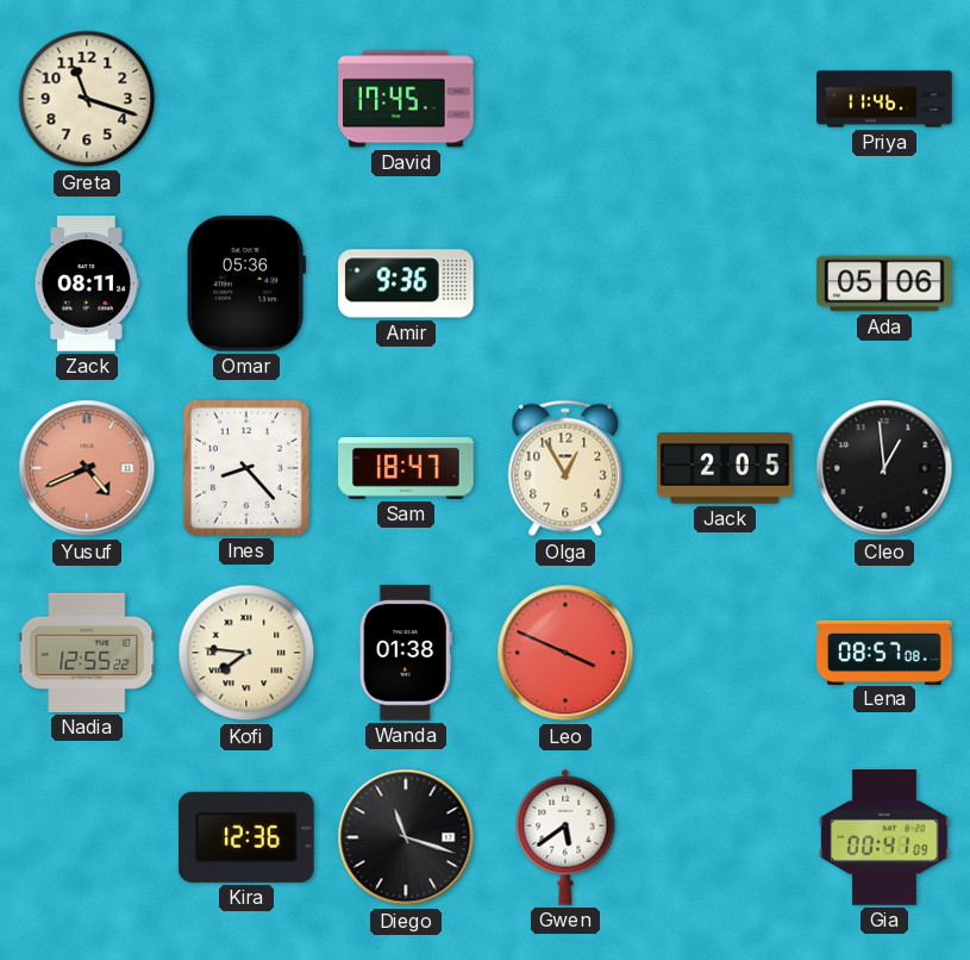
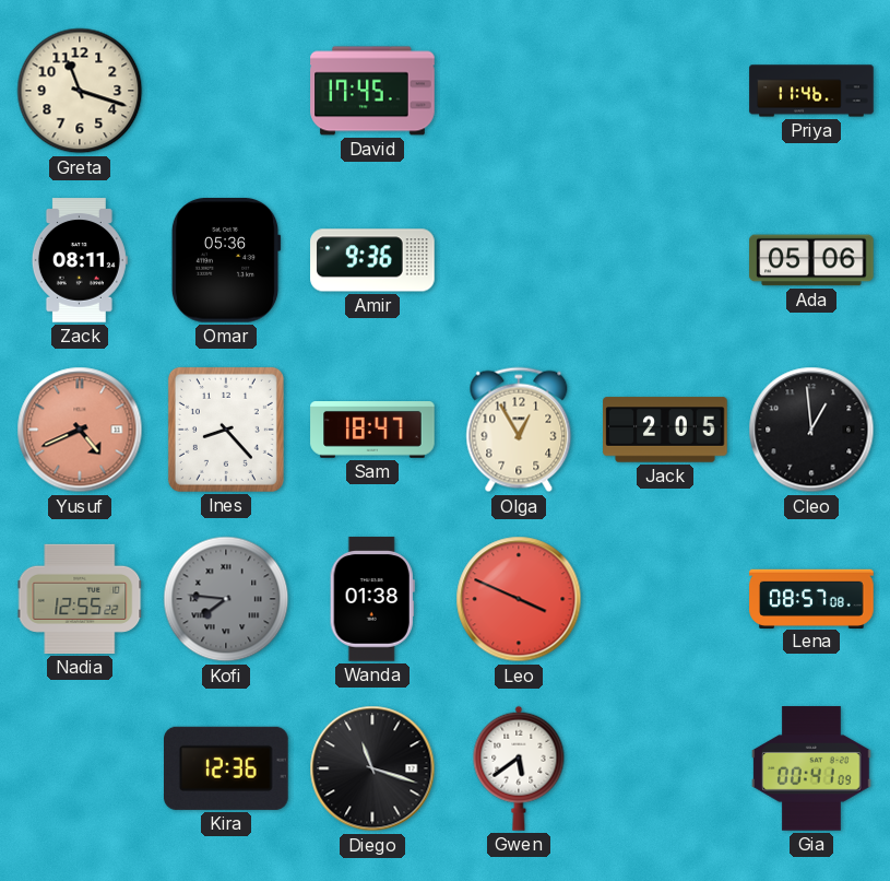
Kofi dial: cream -> grey (226, 599)
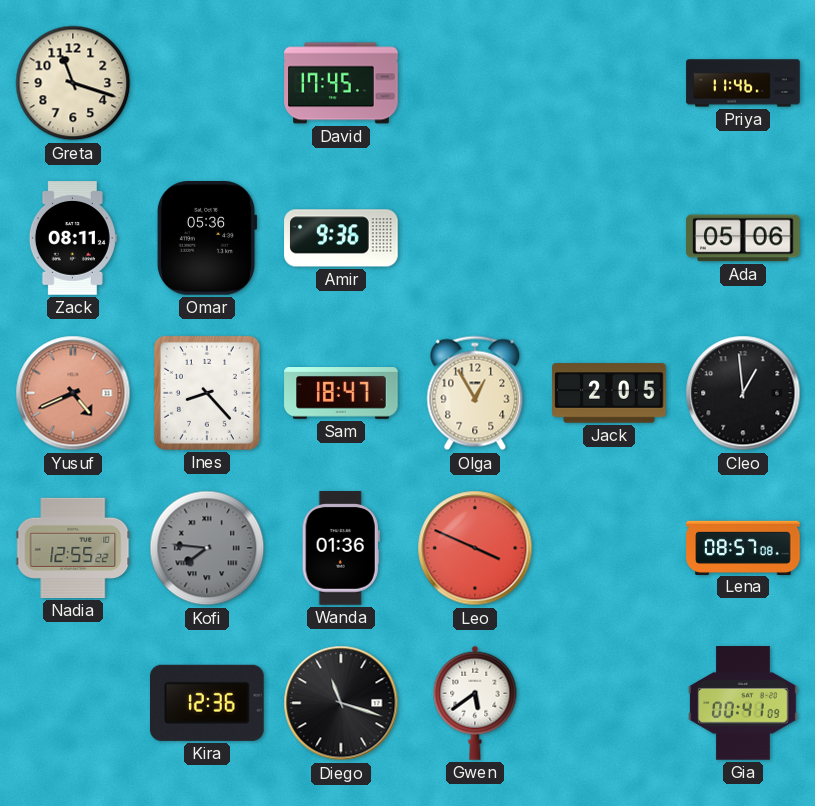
Wanda: 01:38 -> 01:36 (341, 548)
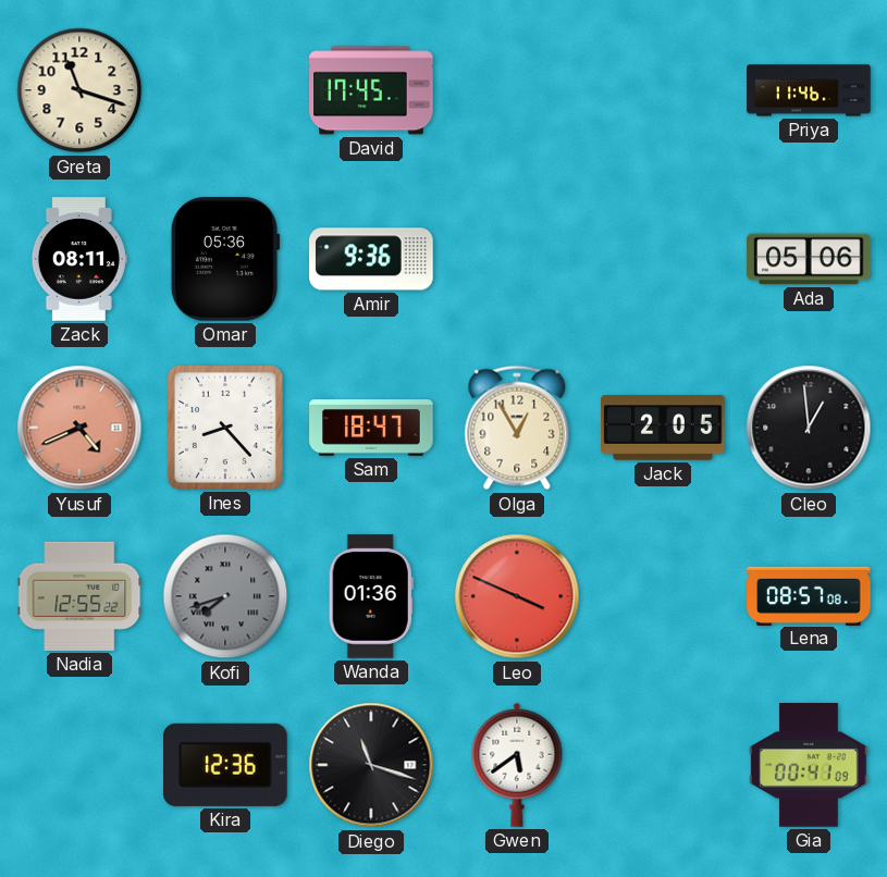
Kofi: 7:46 -> 7:42 (225, 596)
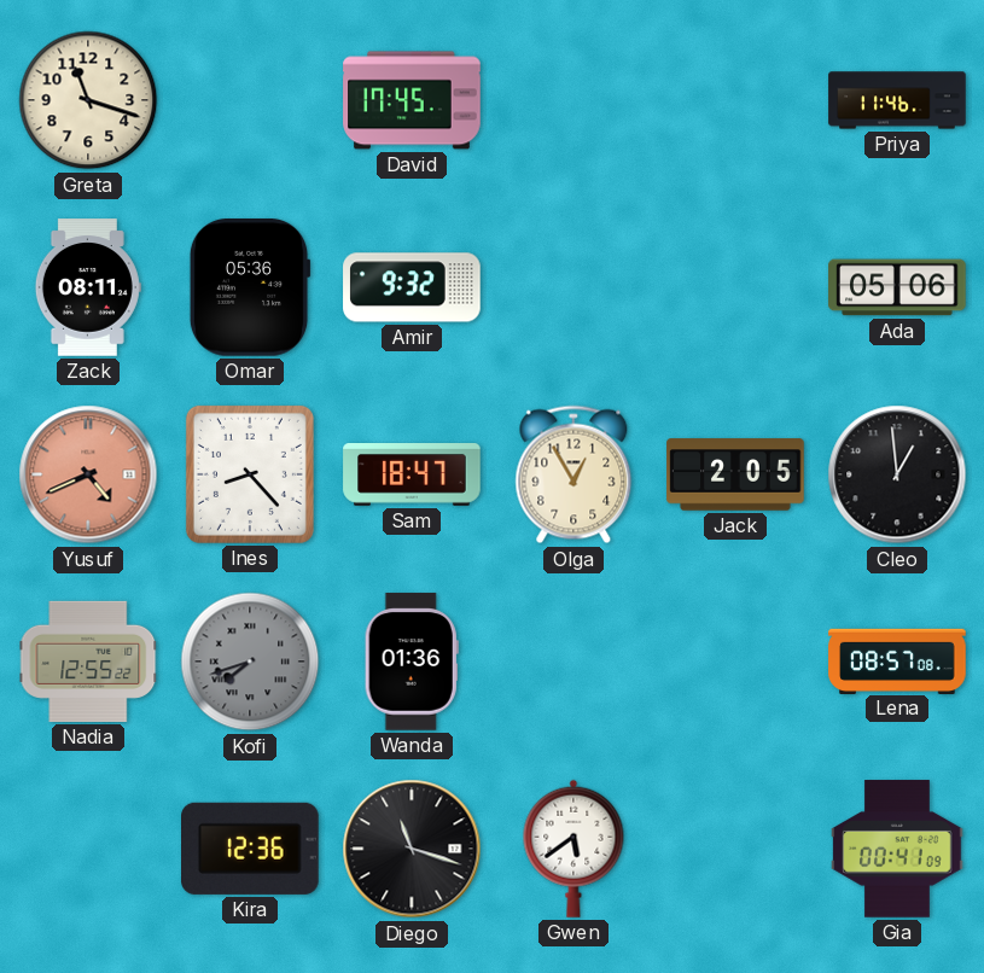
Amir: 9:36 -> 9:32 (412, 287)
Leo: 3:49 -> none (517, 596)
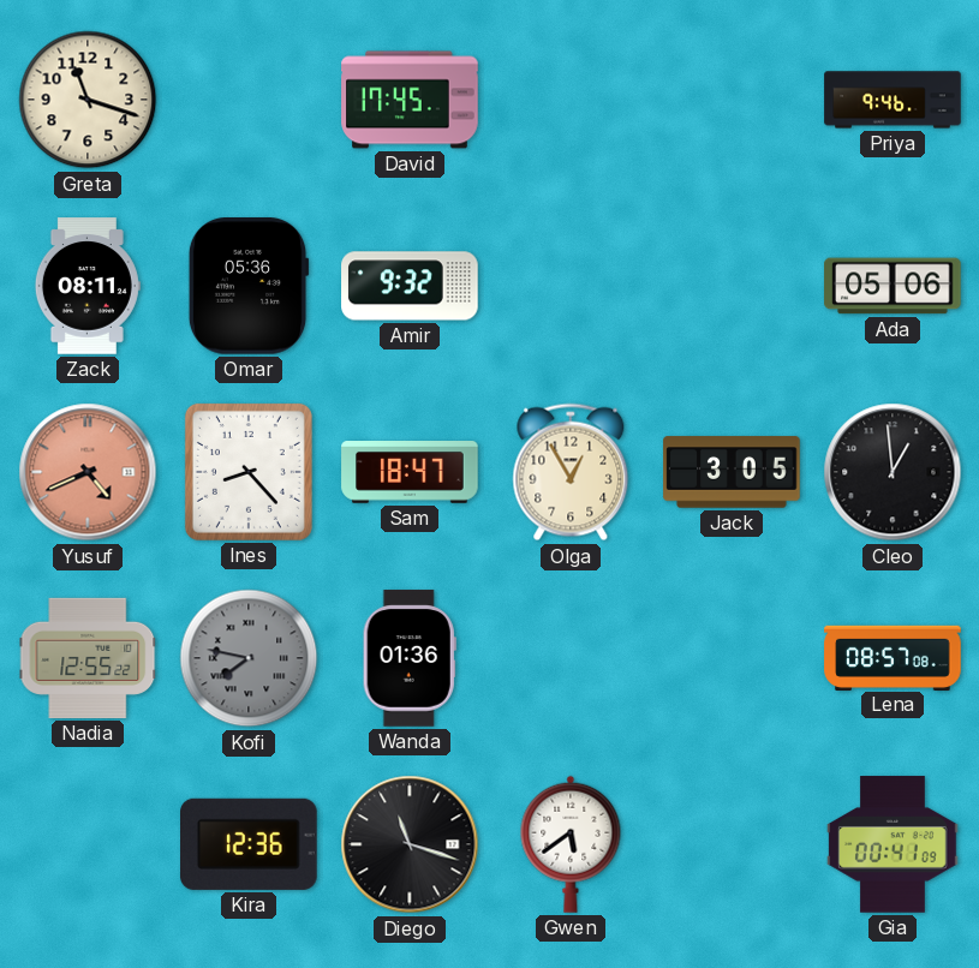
Priya: 11:46 -> 9:46 (893, 100)
Jack: 2:05 -> 3:05 (732, 472)
Kofi: 7:42 -> 7:47 (249, 658)
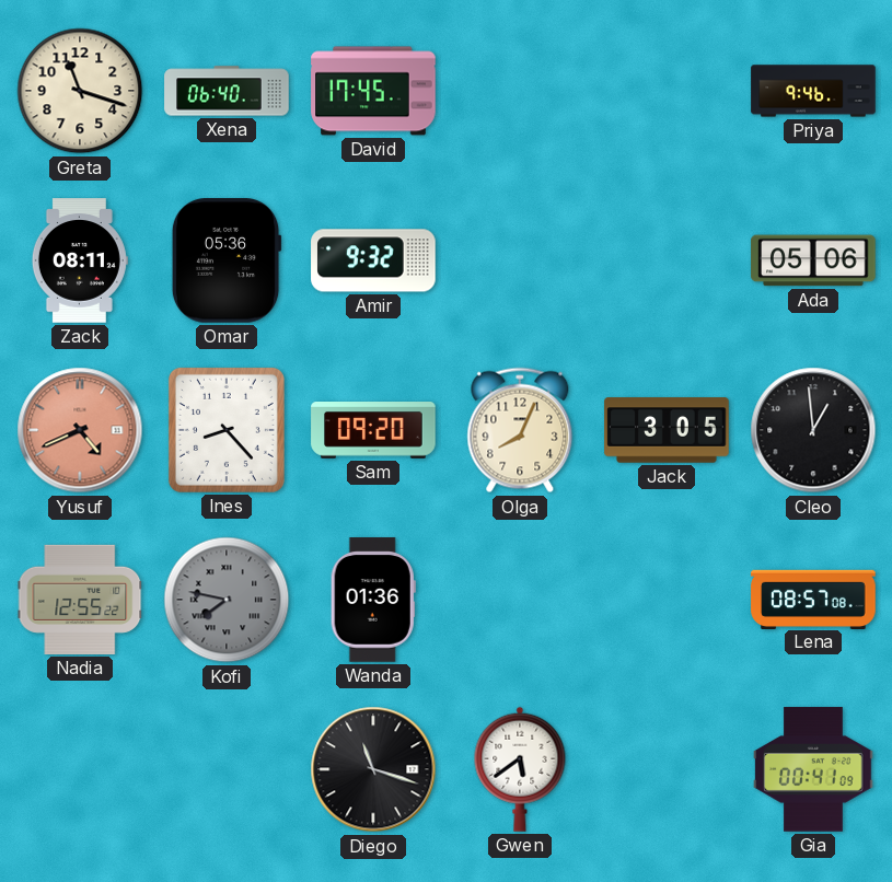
Xena: none -> 06:40 (227, 91)
Sam: 18:47 -> 09:20 (373, 431)
Olga: 12:55 -> 8:04 (520, 430)
Kira: 12:36 -> none (250, 844)
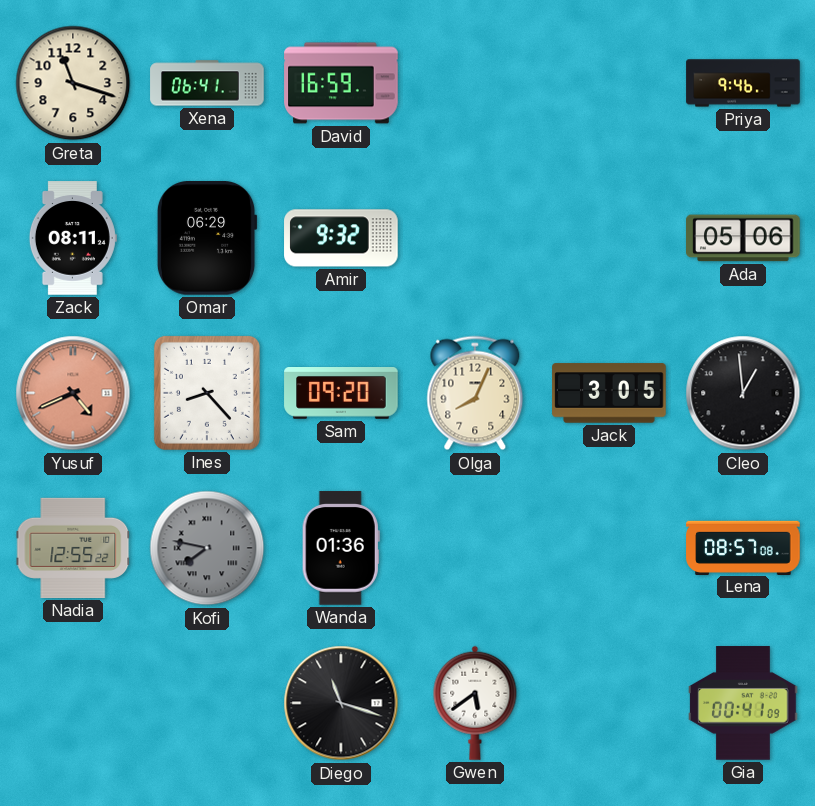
Xena: 06:40 -> 06:41 (207, 83)
David: 17:45 -> 16:59 (341, 83)
Omar: 05:36 -> 06:29 (207, 239)
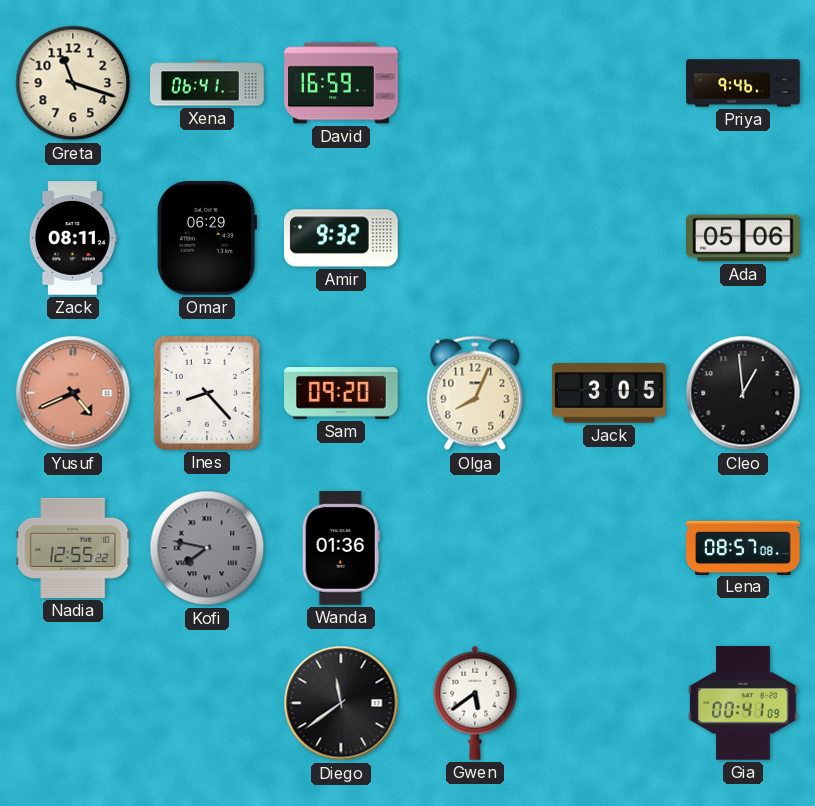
Diego: 11:18 -> 11:39 (341, 703)
